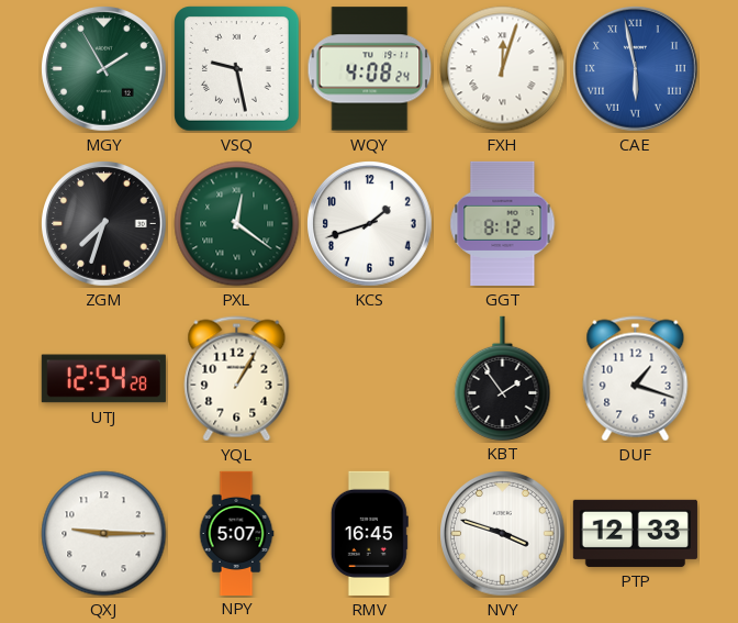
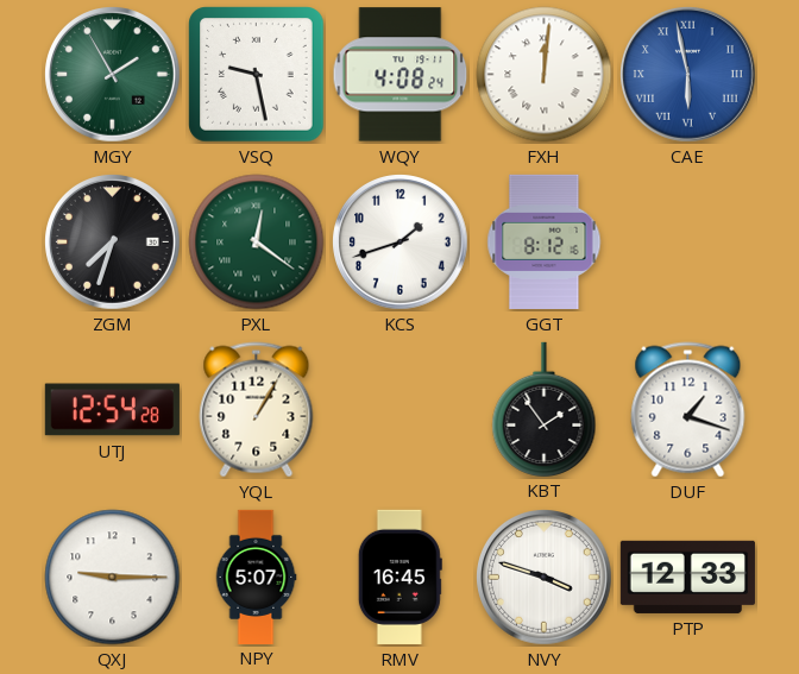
FXH: 12:03 -> 12:01 (545, 75)
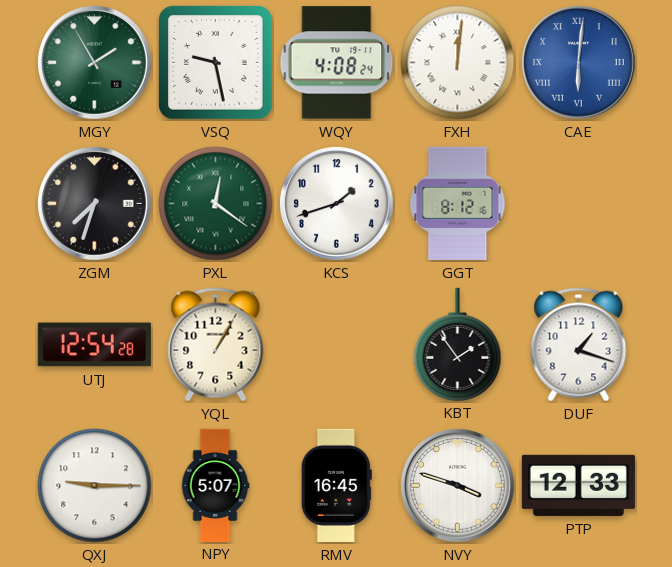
CAE: 5:58 -> 6:01 (579, 63)
